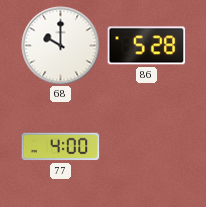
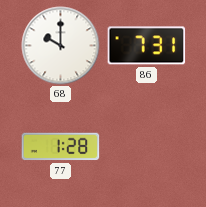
86: 5:28 -> 7:31 (147, 46)
77: 4:00 -> 1:28 (61, 147)
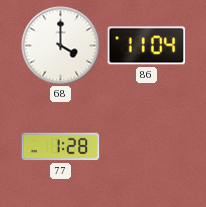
68: 10:00 -> 4:00 (61, 46)
86: 7:31 -> 11:04 (147, 46)
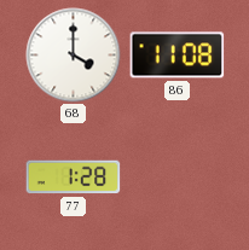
86: 11:04 -> 11:08 (178, 56)
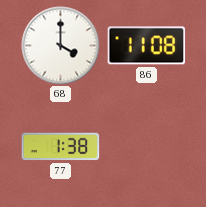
77: 1:28 -> 1:38 (61, 147)
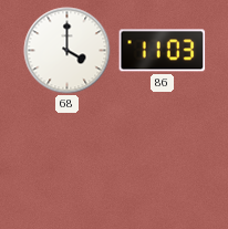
86: 11:08 -> 11:03 (163, 51)
77: 1:38 -> none (61, 147)
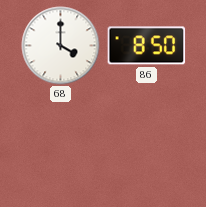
86: 11:03 -> 8:50 (147, 46)
